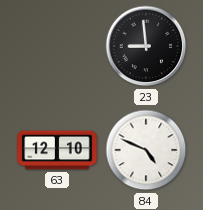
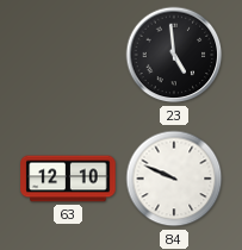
23: 8:59 -> 4:59 (174, 55)
84: 4:49 -> 9:49 (174, 179)
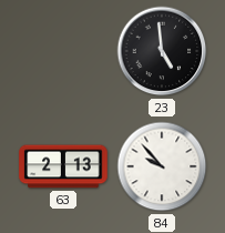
63: 12:10 -> 2:13 (63, 166)
84: 9:49 -> 9:53 (162, 166)
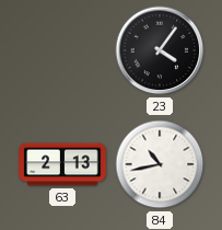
23: 4:59 -> 4:06 (160, 50)
84: 9:53 -> 10:43 (160, 164)
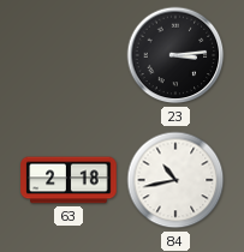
23: 4:06 -> 3:14 (175, 55)
63: 2:13 -> 2:18 (69, 180)
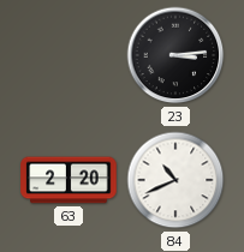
63: 2:18 -> 2:20 (69, 180)
84: 10:43 -> 10:41 (175, 180)
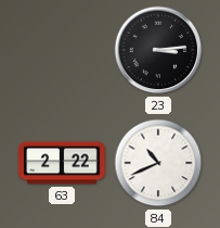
63: 2:20 -> 2:22 (62, 163)
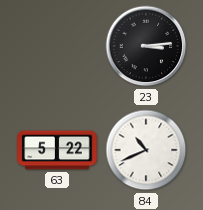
63: 2:22 -> 5:22 (57, 150)
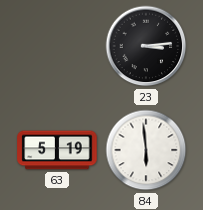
63: 5:22 -> 5:19 (57, 150)
84: 10:41 -> 5:59 (146, 150)
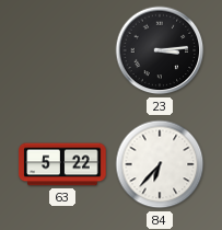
63: 5:19 -> 5:22 (62, 164)
84: 5:59 -> 6:37 (160, 164)
